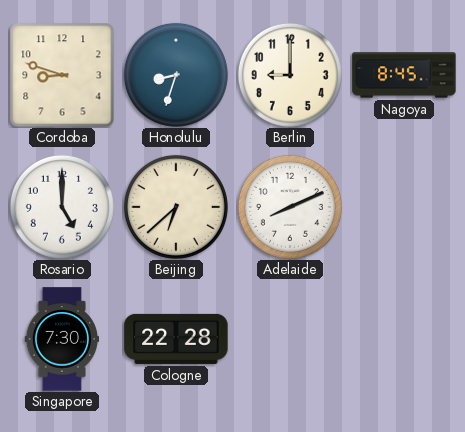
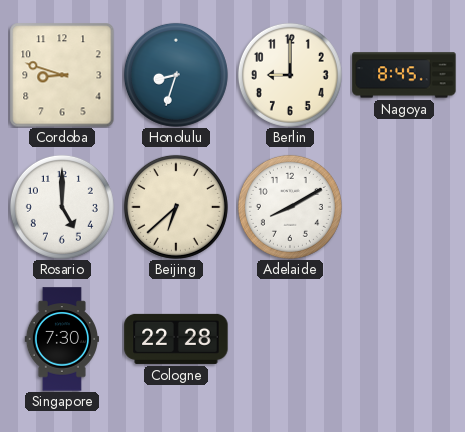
Adelaide: 8:11 -> 8:10 (290, 207)
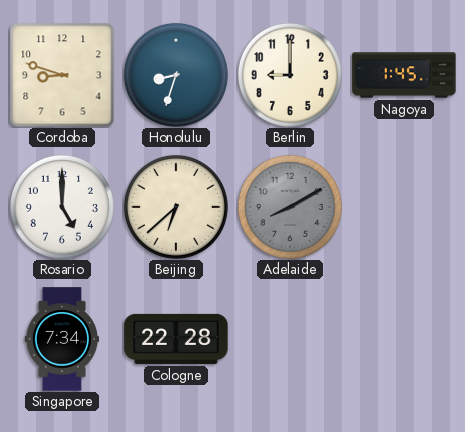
Nagoya: 8:45 -> 1:45 (404, 75)
Adelaide dial: white -> grey (290, 207)
Singapore: 7:30 -> 7:34 (61, 339)
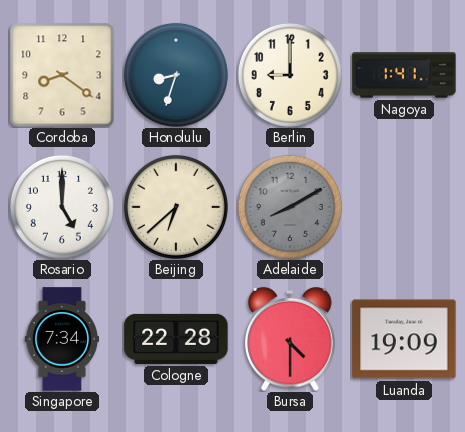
Cordoba: 8:48 -> 8:21 (62, 75)
Nagoya: 1:45 -> 1:41 (404, 75)
Bursa: none -> 4:30 (290, 339)
Luanda: none -> 19:09 (404, 339)
